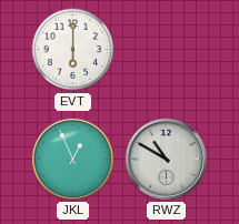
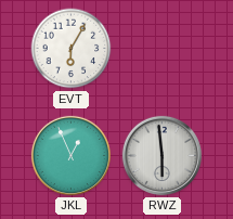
EVT: 6:00 -> 6:05 (72, 49)
RWZ: 10:50 -> 5:59 (161, 155)
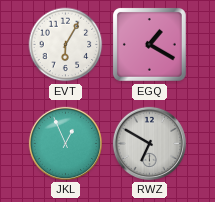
EGQ: none -> 1:20 (149, 44)
RWZ: 5:59 -> 6:50 (149, 143)
